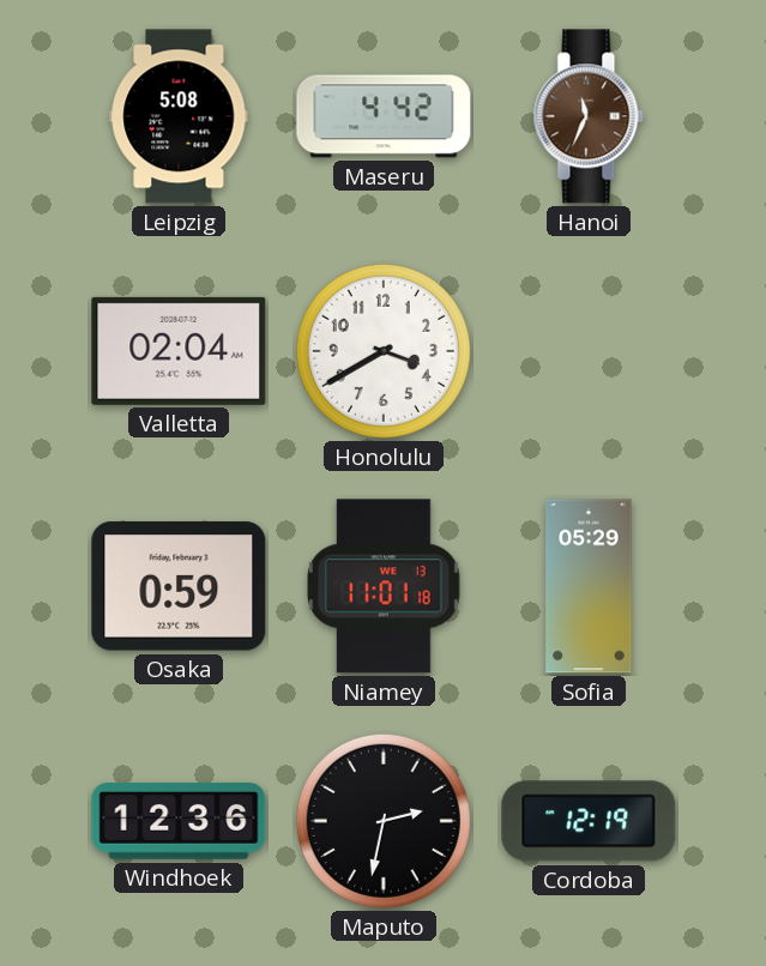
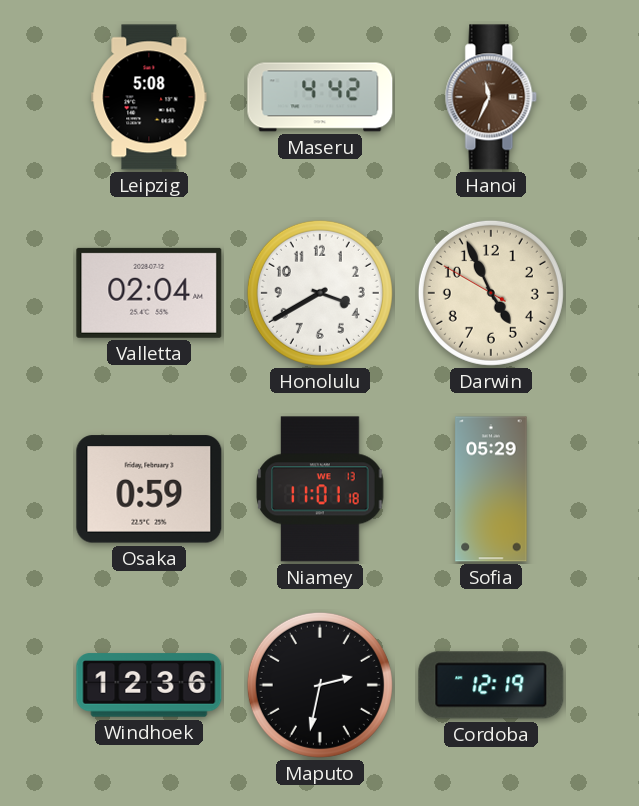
Darwin: none -> 4:55 (491, 293)
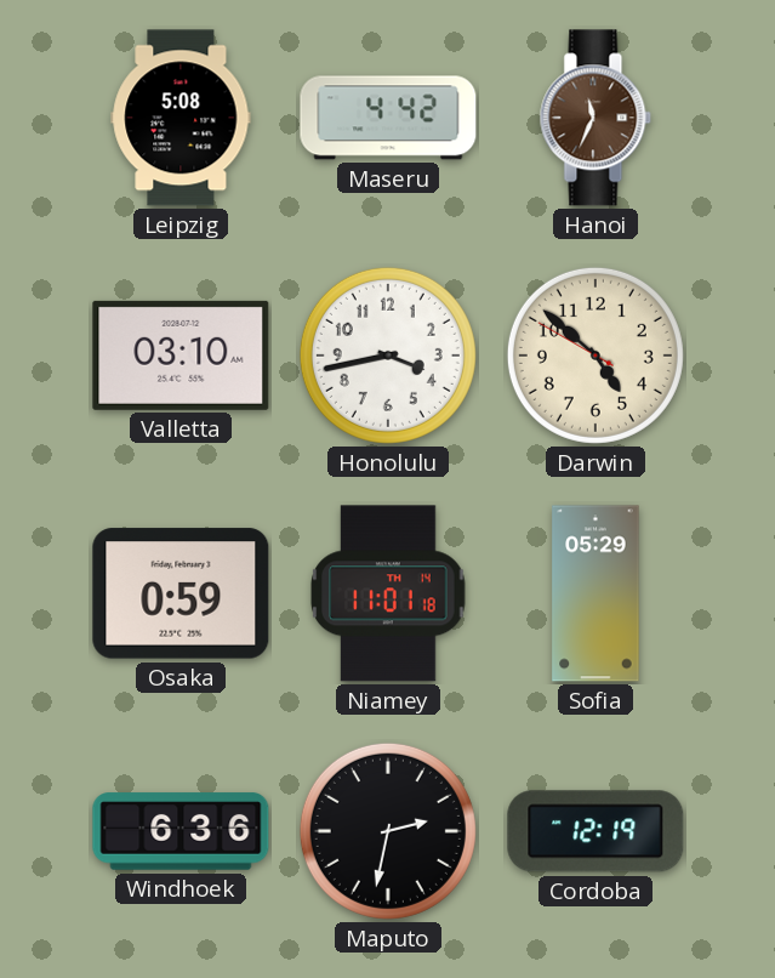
Valletta: 02:04 -> 03:10 (181, 356)
Honolulu: 3:40 -> 3:43 (388, 356)
Darwin: 4:55 -> 4:51 (596, 356)
Niamey date: WE 13 -> TH 14 (388, 593)
Windhoek: 12:36 -> 6:36 (181, 831)
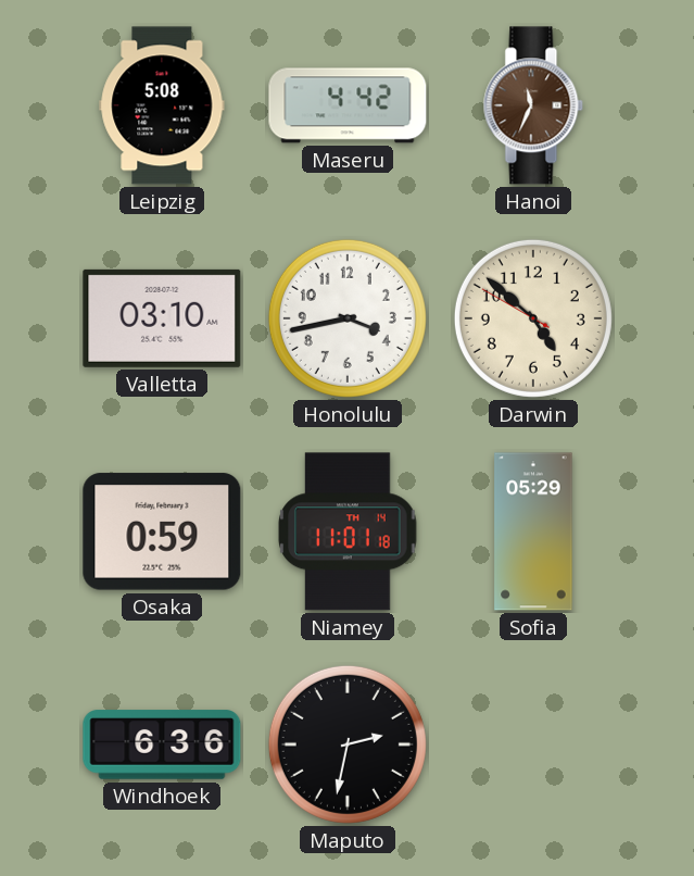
Cordoba: 12:19 -> none (596, 831)
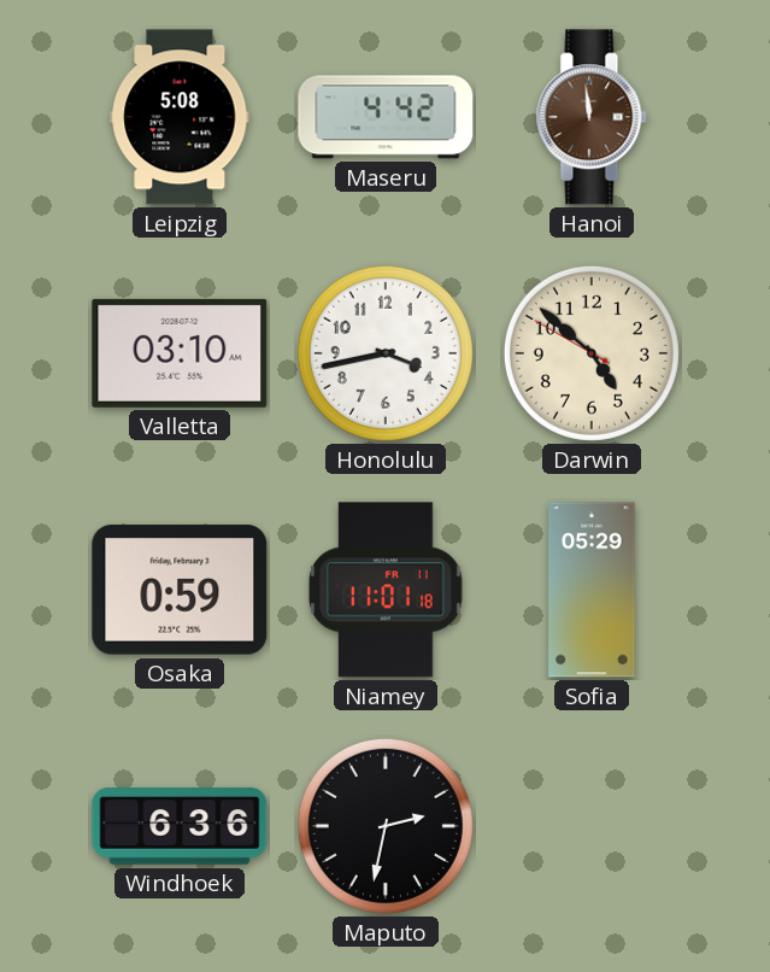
Hanoi: 11:34 -> 11:59 (592, 117)
Niamey date: TH 14 -> FR 11 (386, 590)
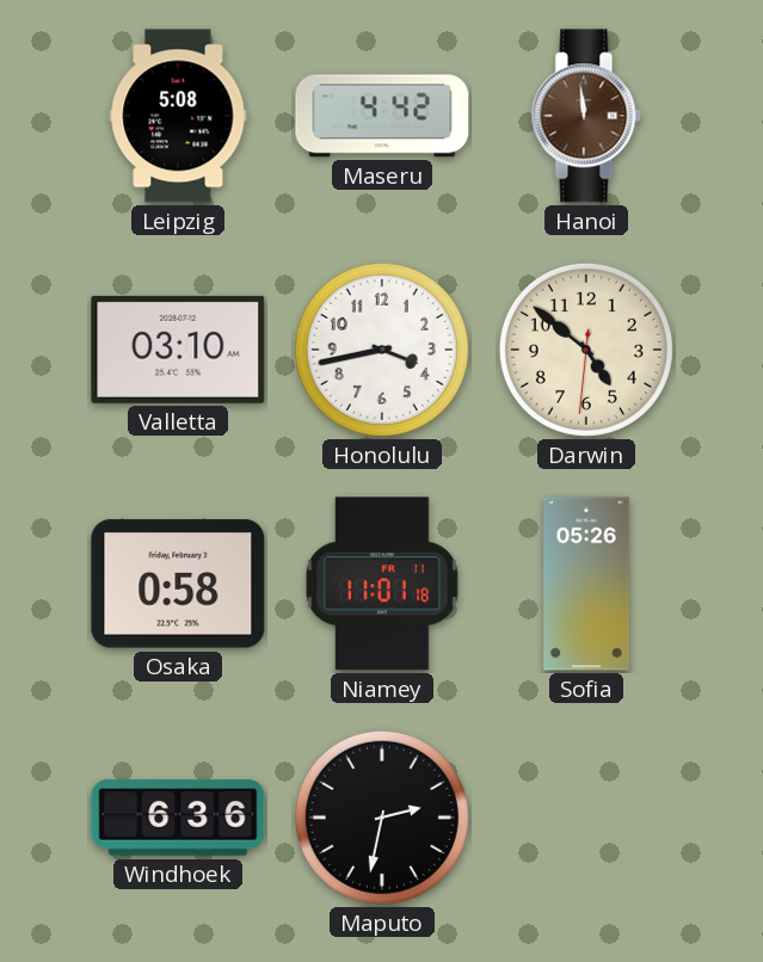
Darwin: 4:51:50 -> 4:51:31 (586, 350)
Osaka: 0:59 -> 0:58 (178, 584)
Sofia: 05:29 -> 05:26 (586, 584)
